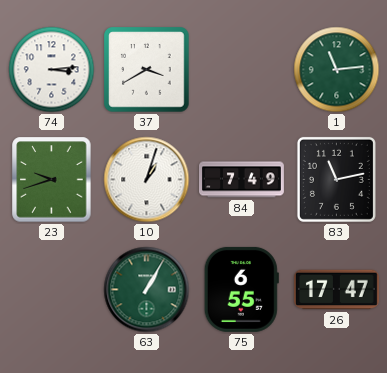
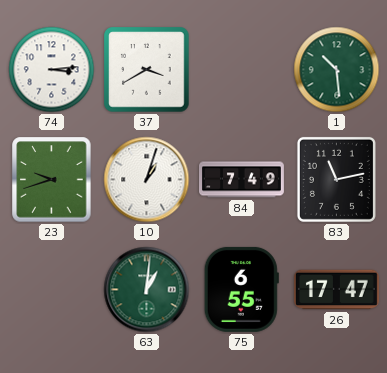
1: 11:14 -> 10:29 (337, 70)
63: 1:05 -> 1:01 (147, 290)
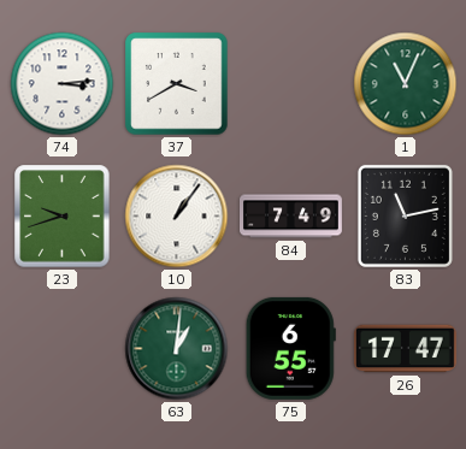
1: 10:29 -> 11:04 (406, 84)
10: 1:03 -> 1:06 (177, 217)
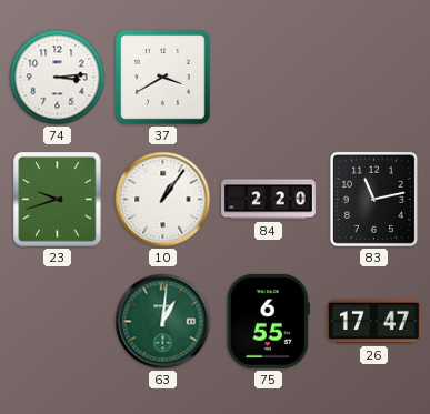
1: 11:04 -> none (406, 84)
84: 7:49 -> 2:20 (269, 200)
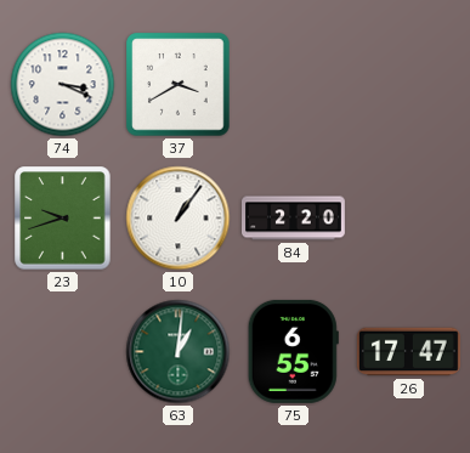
74: 3:14 -> 3:19 (63, 85)
83: 11:13 -> none (373, 199)
